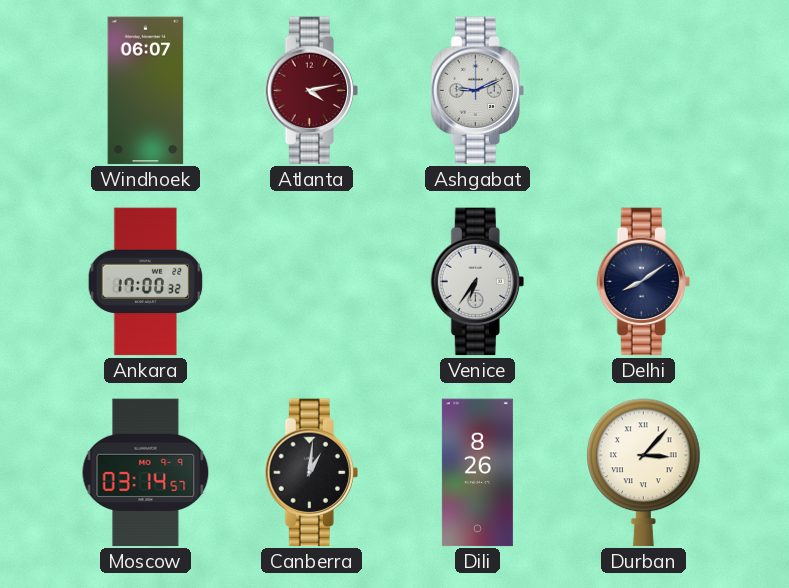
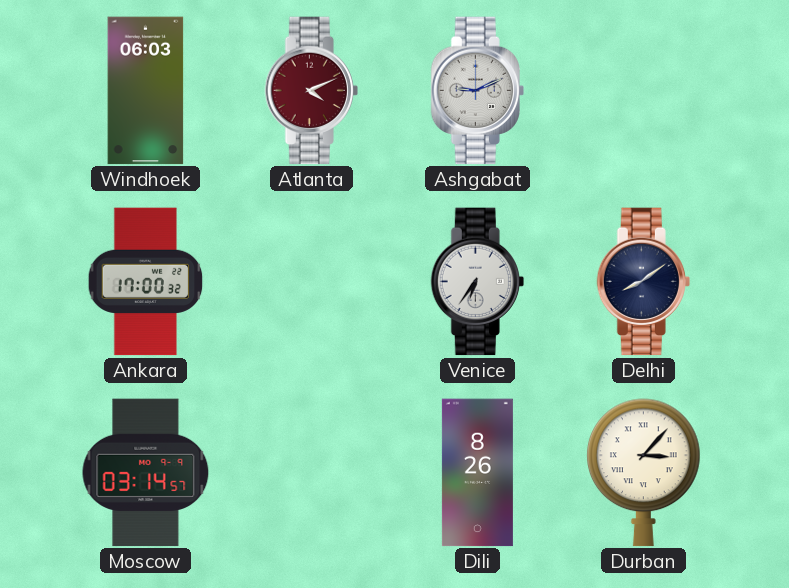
Windhoek: 06:07 -> 06:03 (146, 91)
Atlanta: 4:13 -> 4:11 (311, 91)
Canberra: 1:01 -> none (311, 473)
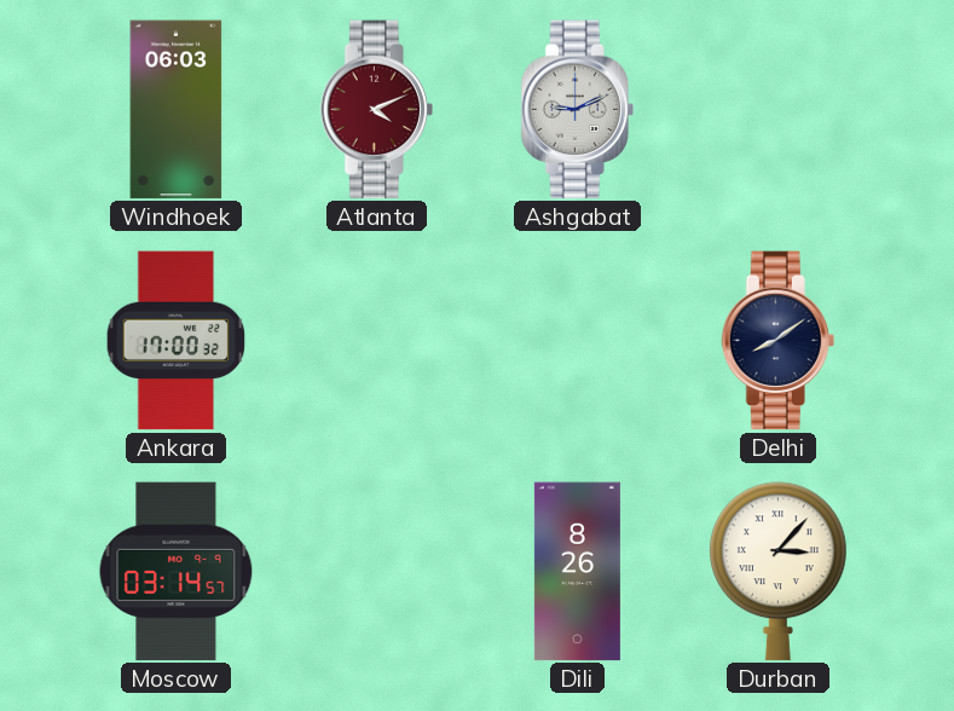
Venice: 6:36 -> none (477, 282)
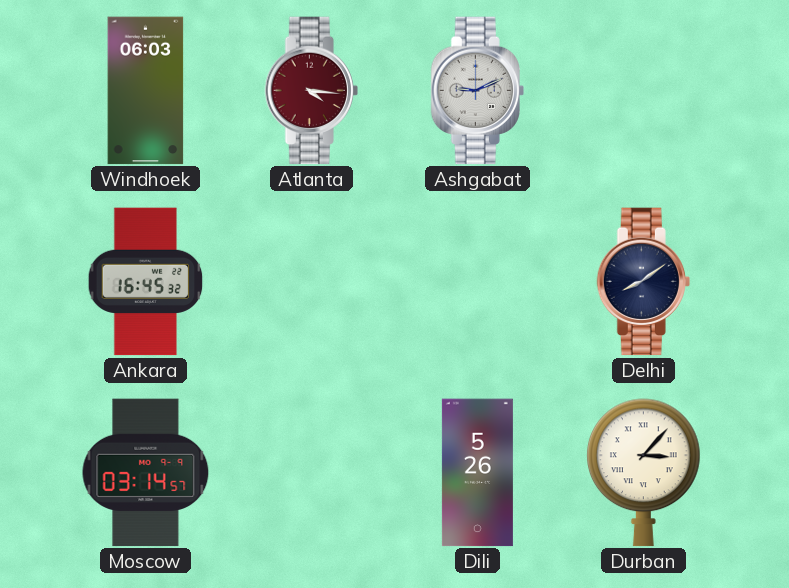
Atlanta: 4:11 -> 4:16 (311, 91)
Ankara: 17:00 -> 16:45 (146, 282)
Dili: 8:26 -> 5:26 (477, 473)
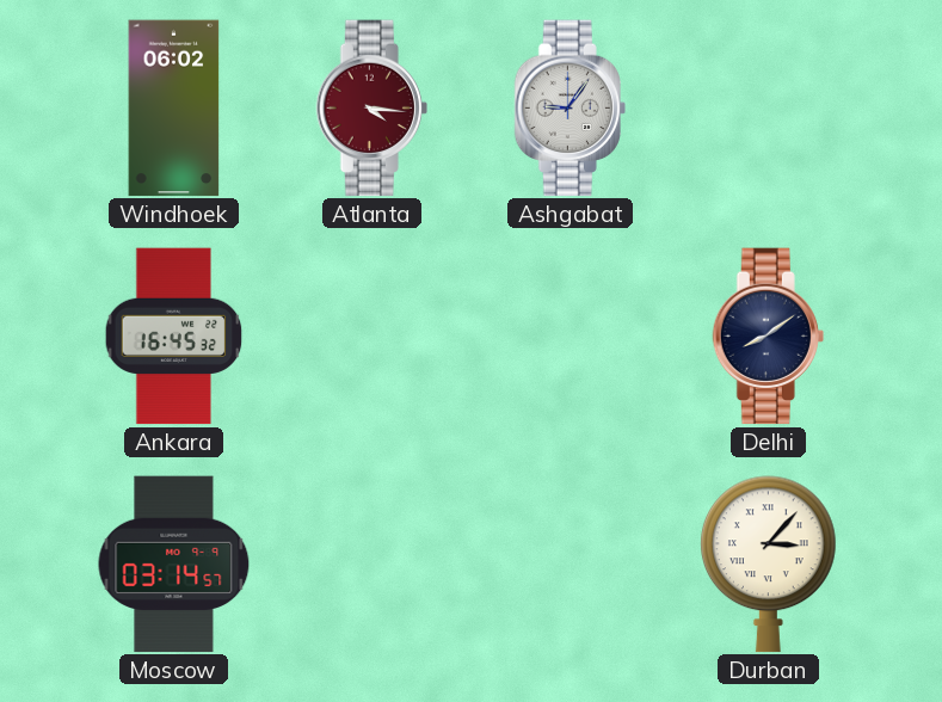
Windhoek: 06:03 -> 06:02 (174, 109)
Ashgabat: 9:11 -> 9:06 (569, 109)
Dili: 5:26 -> none (477, 473)
